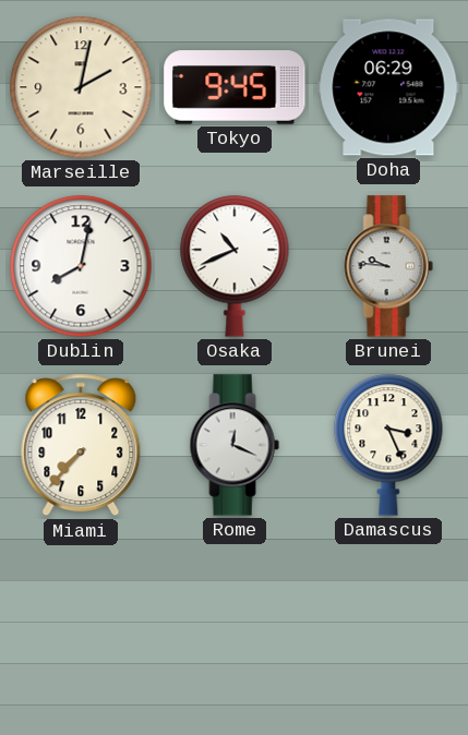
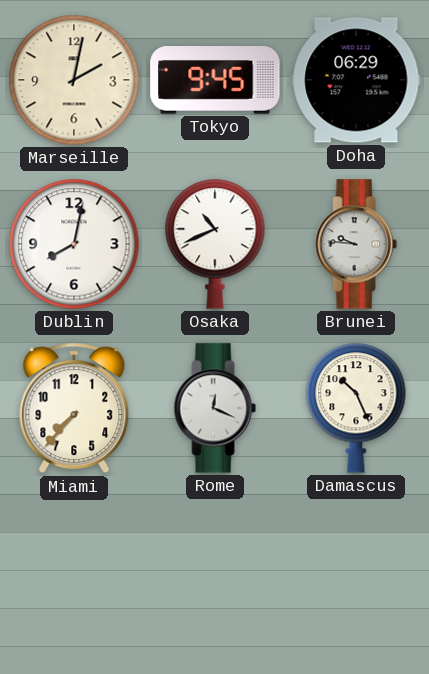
Damascus: 3:26 -> 10:26 (356, 408)
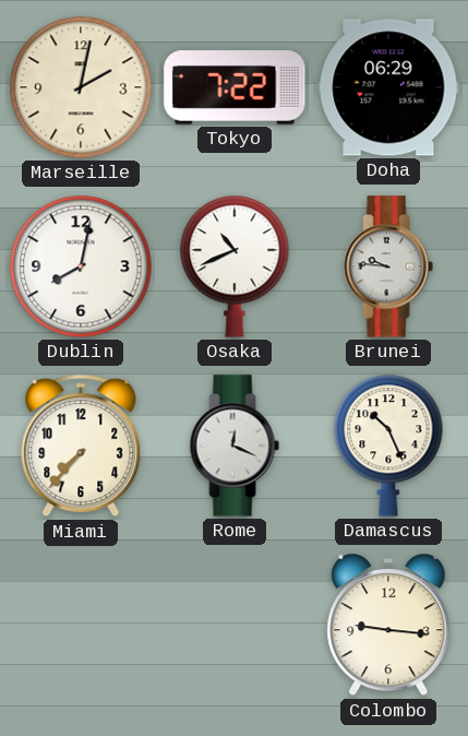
Tokyo: 9:45 -> 7:22 (235, 87)
Colombo: none -> 9:16 (388, 626)
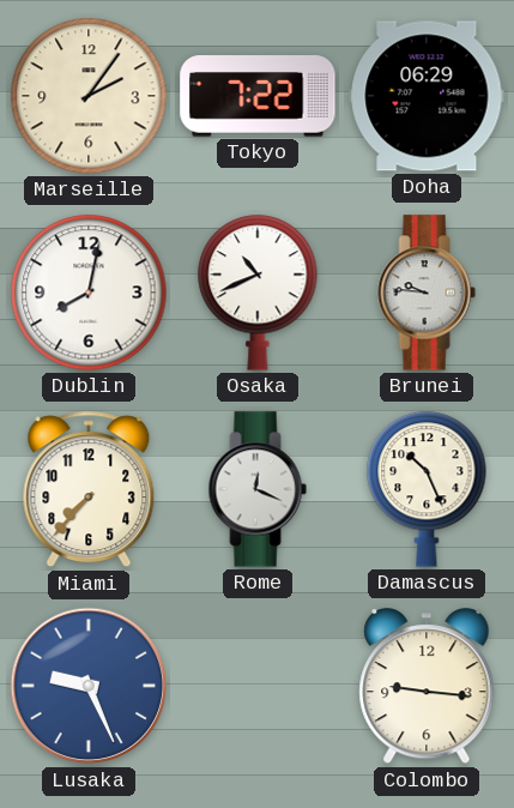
Marseille: 2:02 -> 2:06 (89, 96)
Lusaka: none -> 9:26 (89, 686)
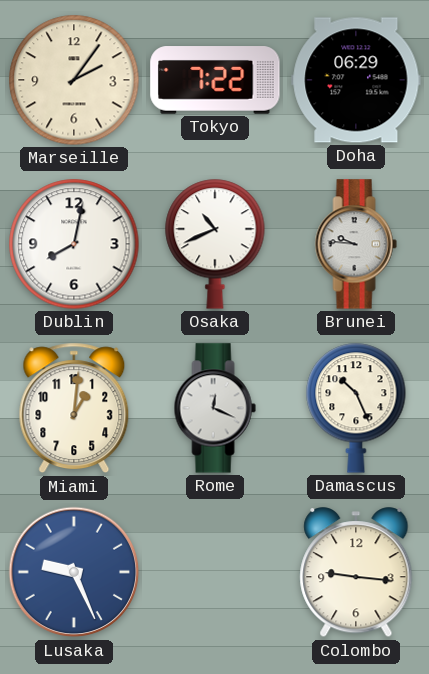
Miami: 7:37 -> 1:01 (74, 408)
